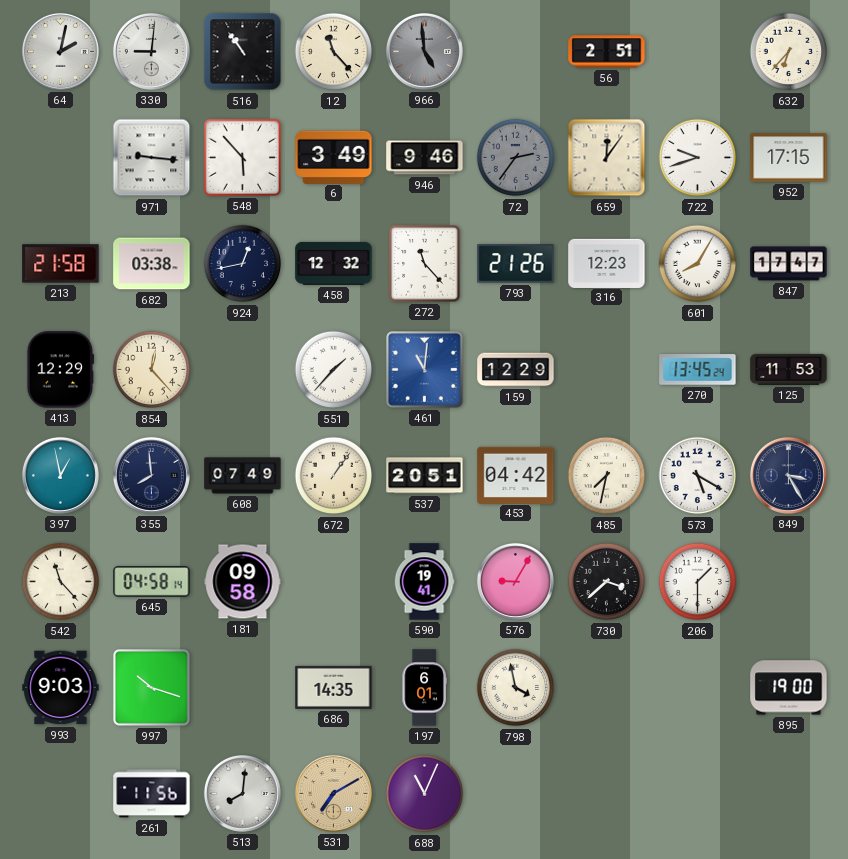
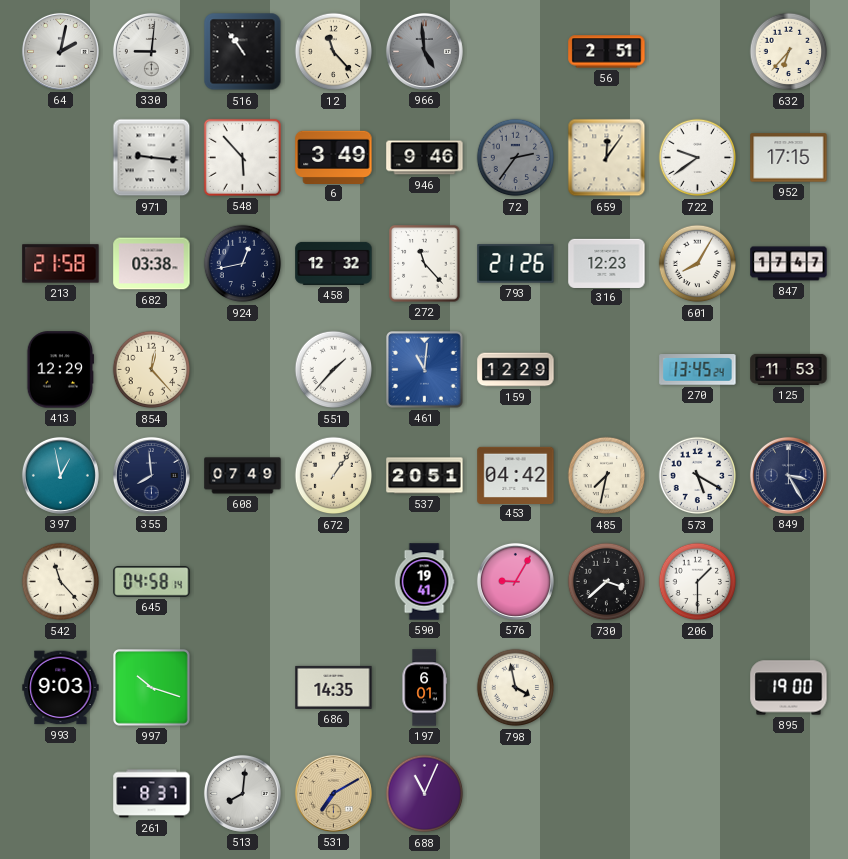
722: 9:42 -> 9:39 (698, 158)
181: 09:58 -> none (243, 582)
261: 11:56 -> 8:37 (152, 794)
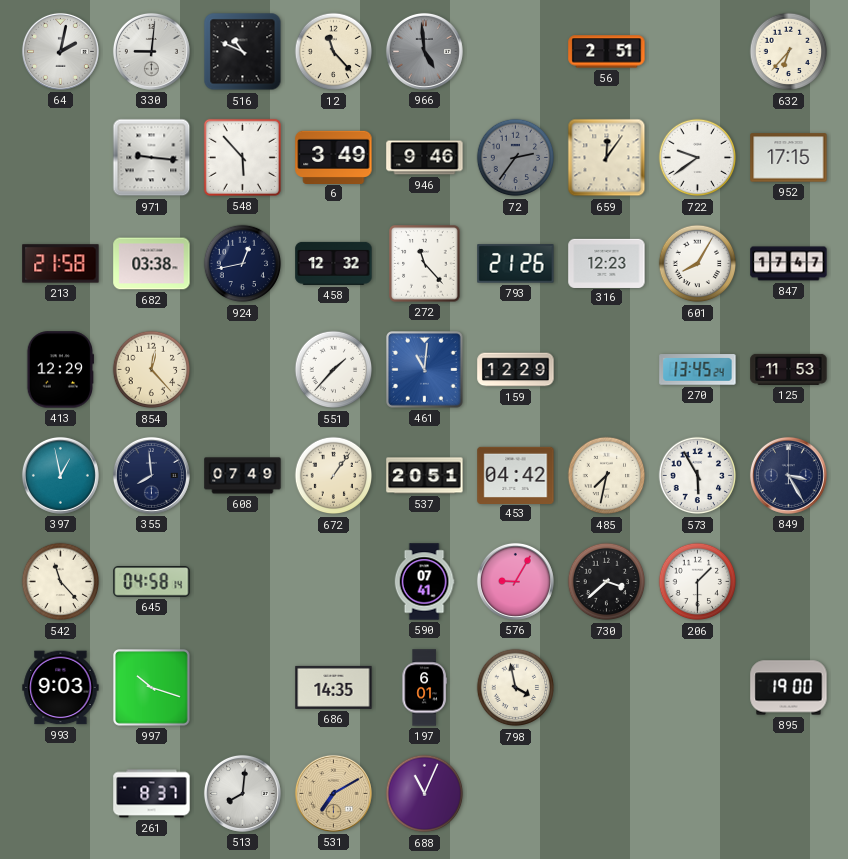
516: 10:54 -> 10:49 (243, 52)
573: 5:20 -> 5:55 (698, 476)
590: 19:41 -> 07:41 (424, 582)
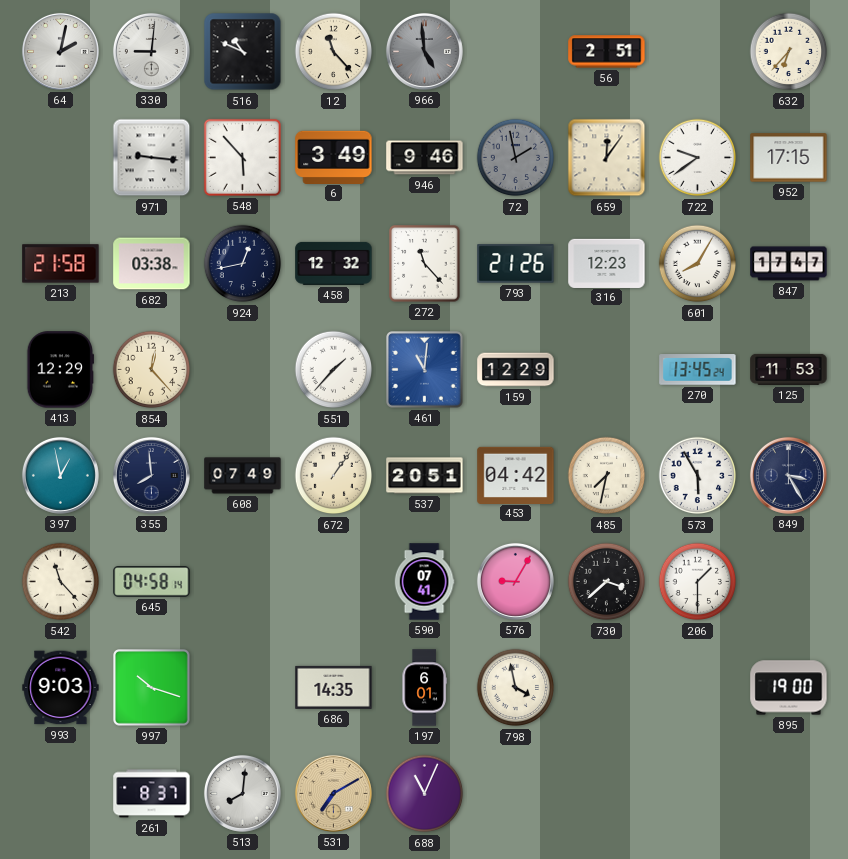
72: 2:36 -> 1:58 (516, 158)
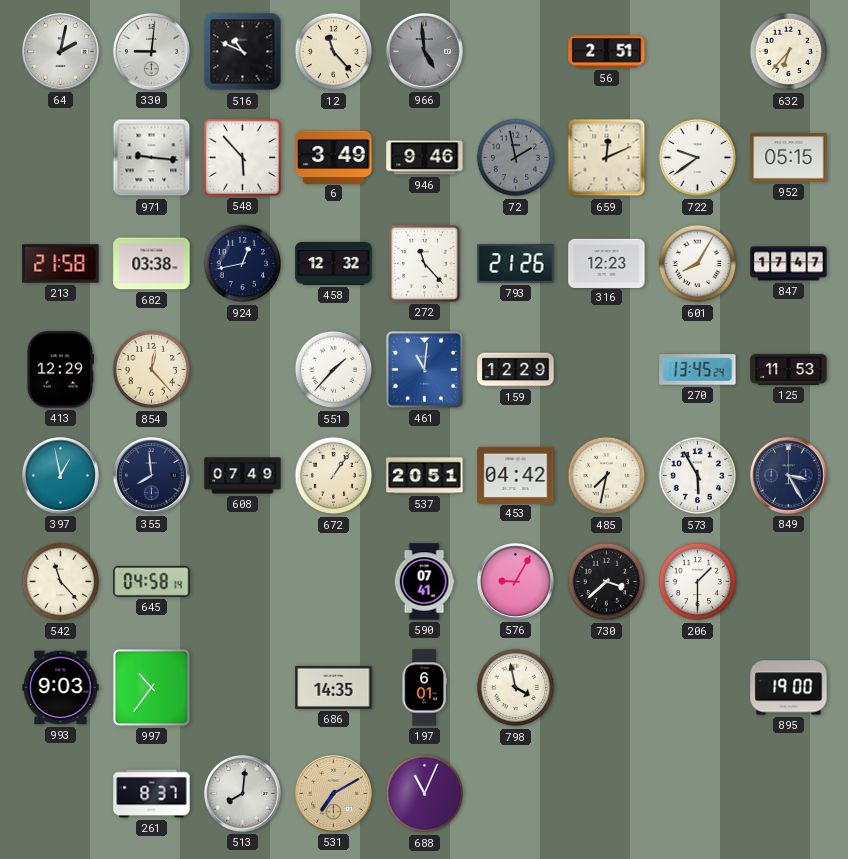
659: 12:06 -> 12:11 (607, 158)
952: 17:15 -> 05:15 (789, 158)
997: 10:18 -> 10:36 (152, 688)
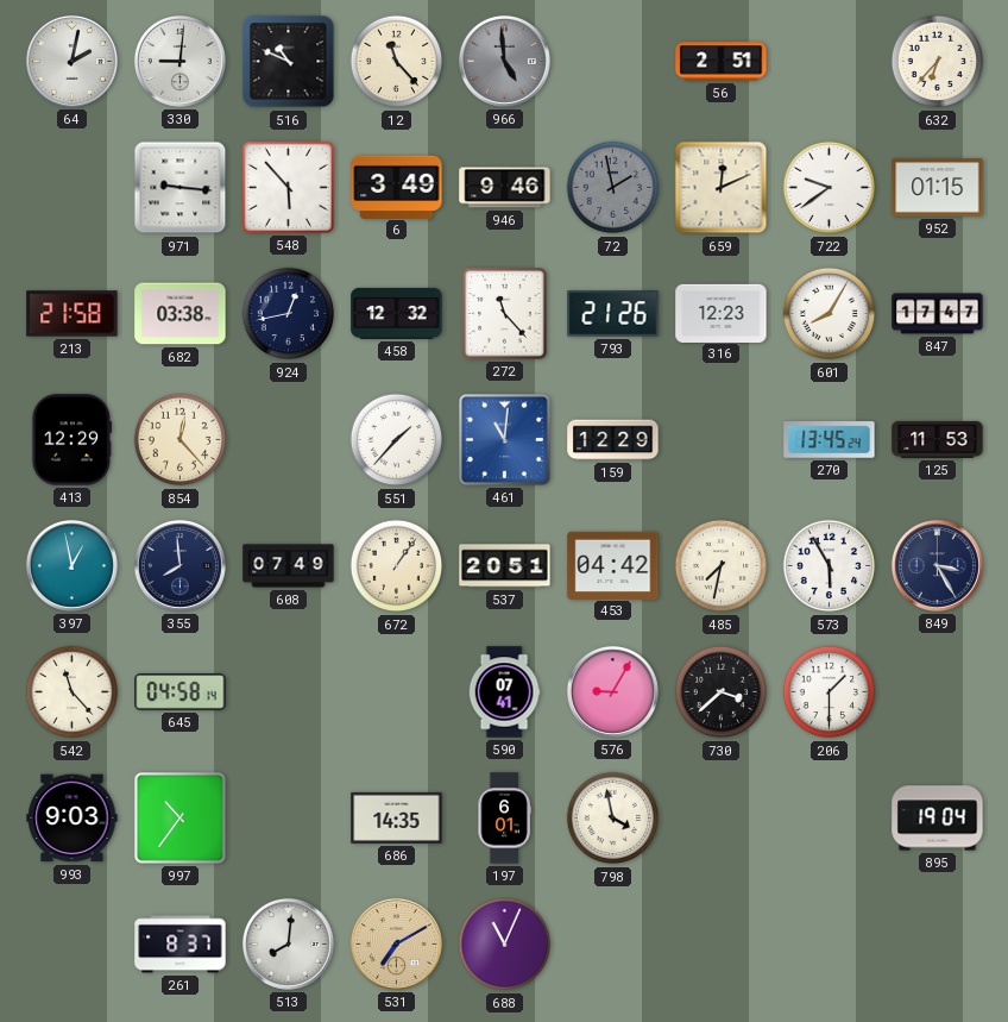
952: 05:15 -> 01:15 (938, 188)
895: 19:00 -> 19:04 (938, 819)
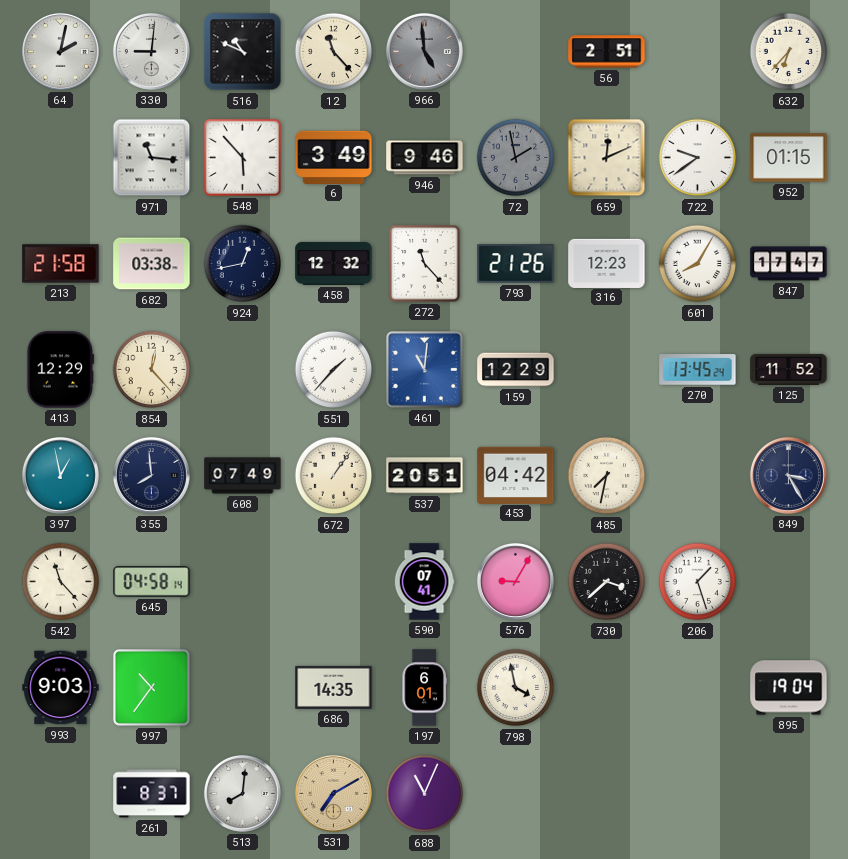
971: 9:16 -> 11:16 (152, 158)
125: 11:53 -> 11:52 (789, 369)
573: 5:55 -> none (830, 566)
206: 1:30 -> 1:27 (698, 582)
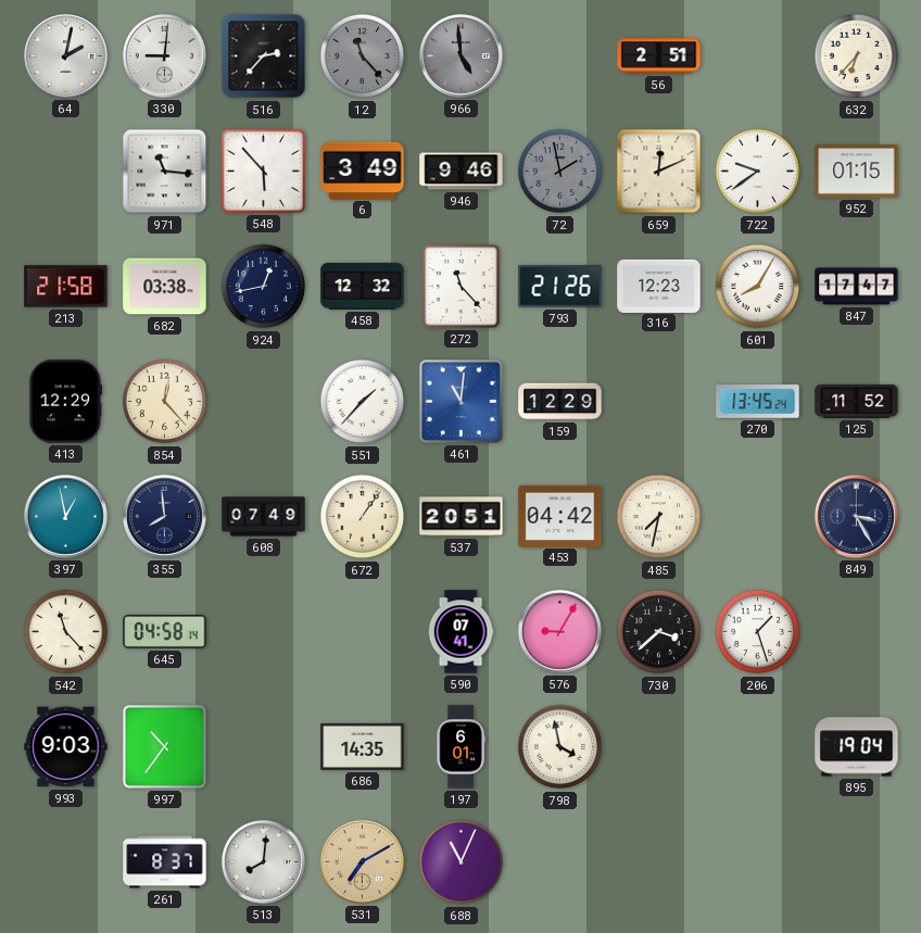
516: 10:49 -> 2:37 (264, 56)
12 dial: cream -> grey (363, 56)
